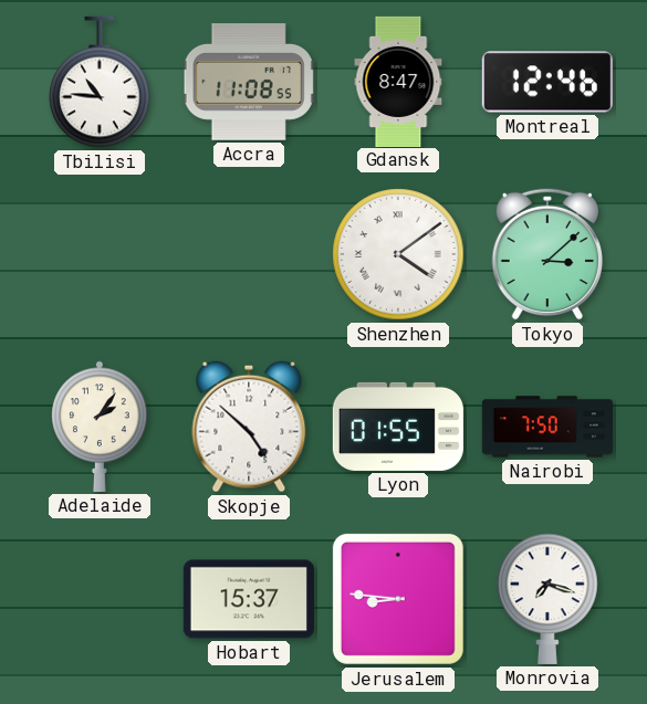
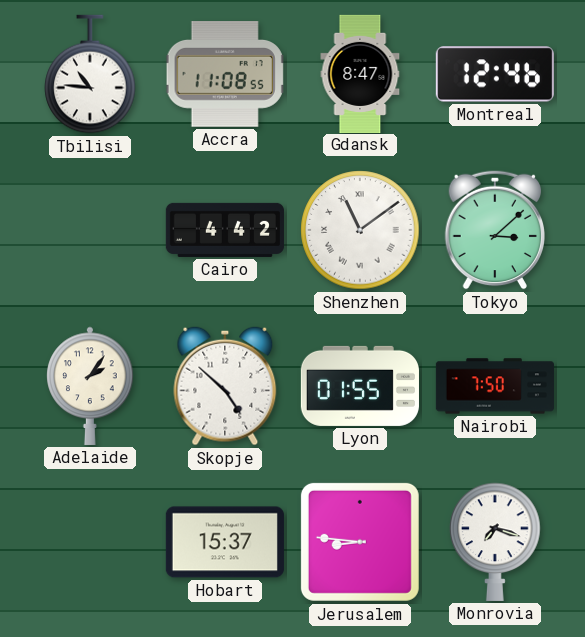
Cairo: none -> 4:42 (225, 230)
Shenzhen: 4:09 -> 11:09 (360, 230)
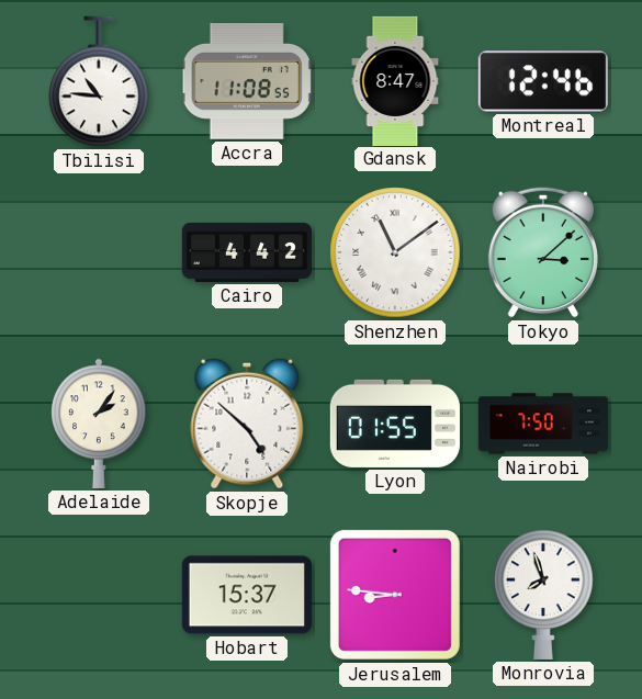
Monrovia: 7:18 -> 7:57 (543, 595)
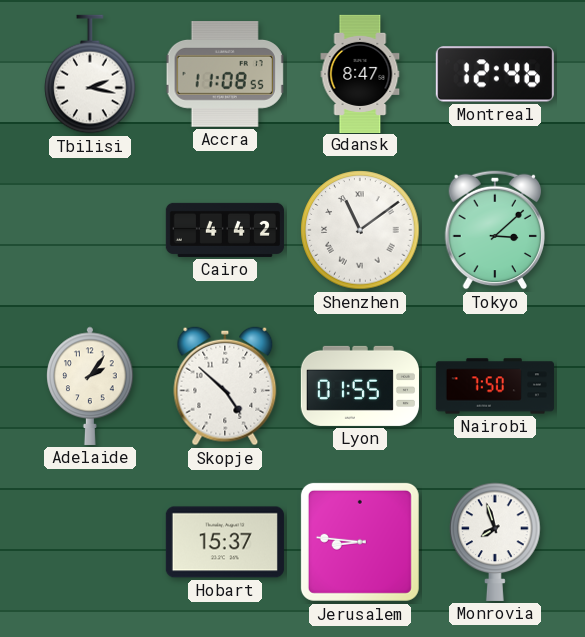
Tbilisi: 10:46 -> 2:17 (90, 74)
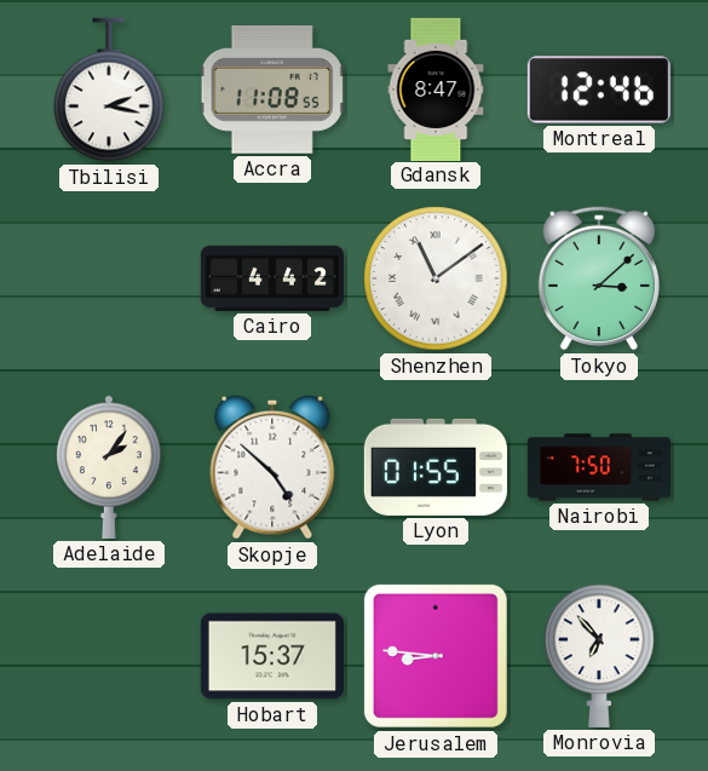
Monrovia: 7:57 -> 6:53 (599, 656)
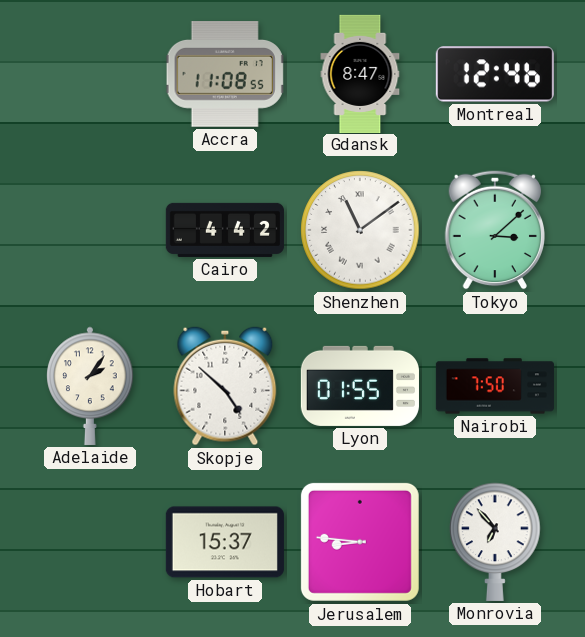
Tbilisi: 2:17 -> none (109, 90)
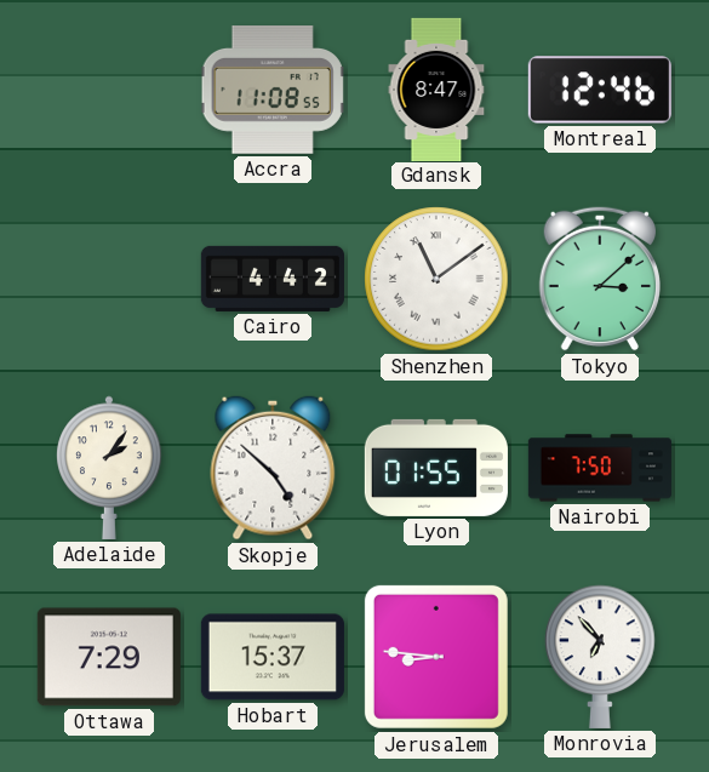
Ottawa: none -> 7:29 (109, 657)
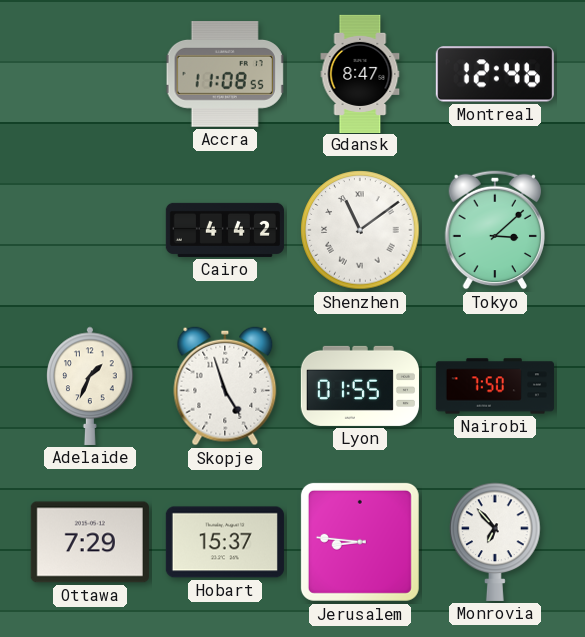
Adelaide: 2:06 -> 1:34 (90, 386)
Skopje: 4:52 -> 4:57 (225, 386)
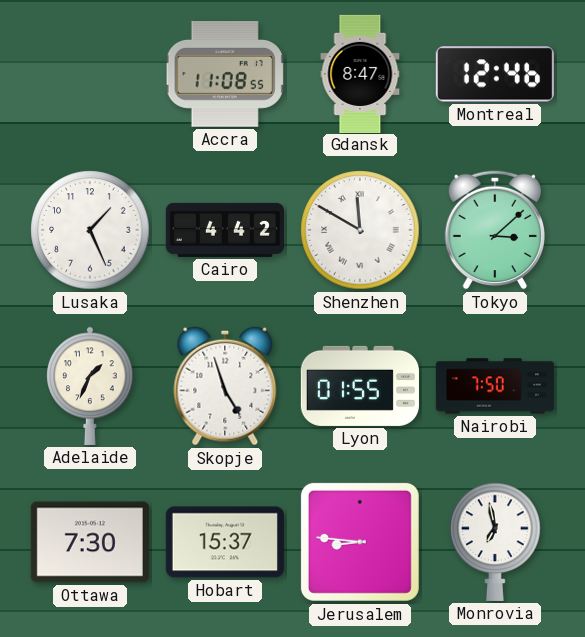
Lusaka: none -> 1:26 (90, 230)
Shenzhen: 11:09 -> 11:50 (360, 230)
Ottawa: 7:29 -> 7:30 (90, 542)
Monrovia: 6:53 -> 6:58 (495, 542)
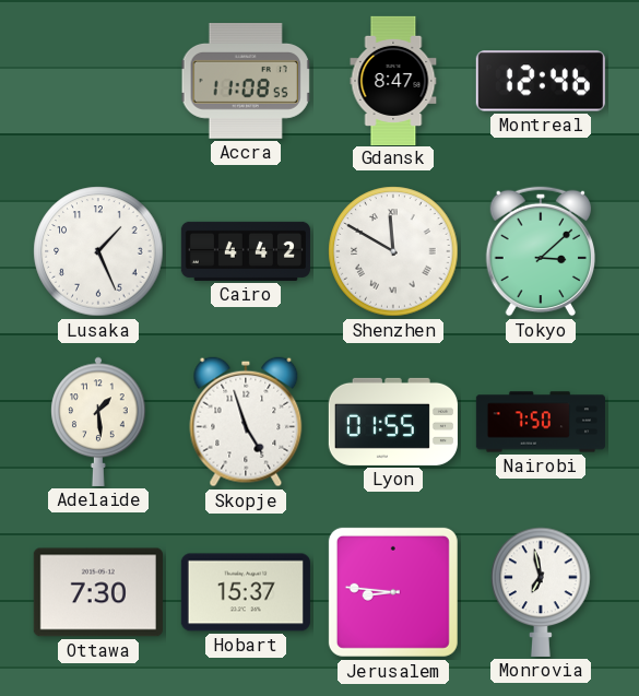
Adelaide: 1:34 -> 1:29 (98, 422)
